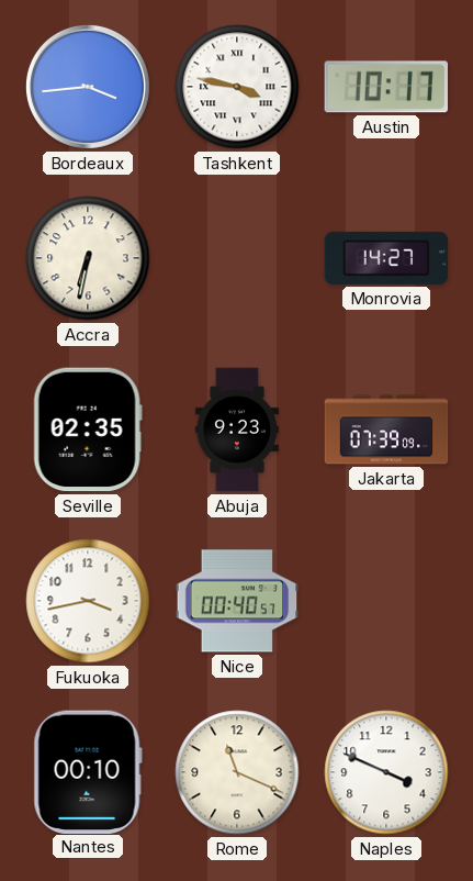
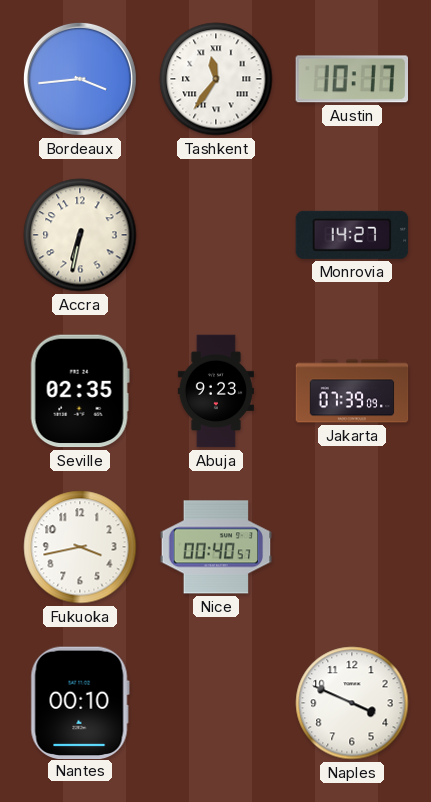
Tashkent: 3:47 -> 11:36 (216, 79)
Rome: 11:19 -> none (237, 772)
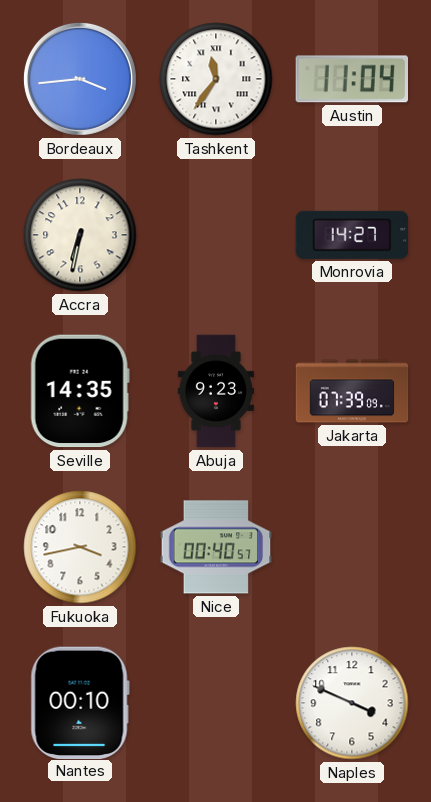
Austin: 10:17 -> 11:04 (351, 79)
Seville: 02:35 -> 14:35 (80, 391)
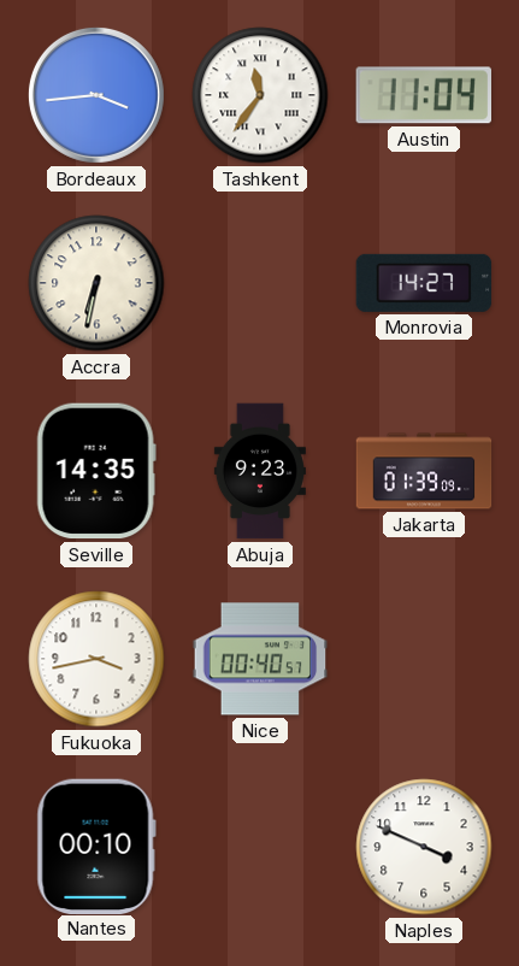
Jakarta: 07:39 -> 01:39 (424, 471)
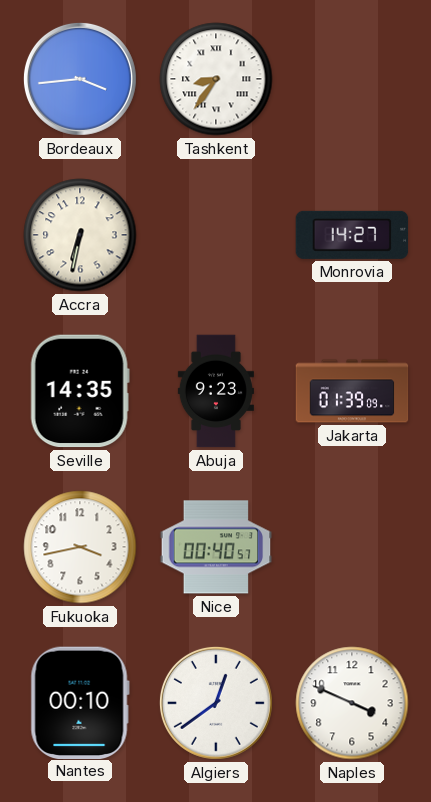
Tashkent: 11:36 -> 8:36 (216, 79)
Austin: 11:04 -> none (423, 95)
Algiers: none -> 12:39 (216, 703)
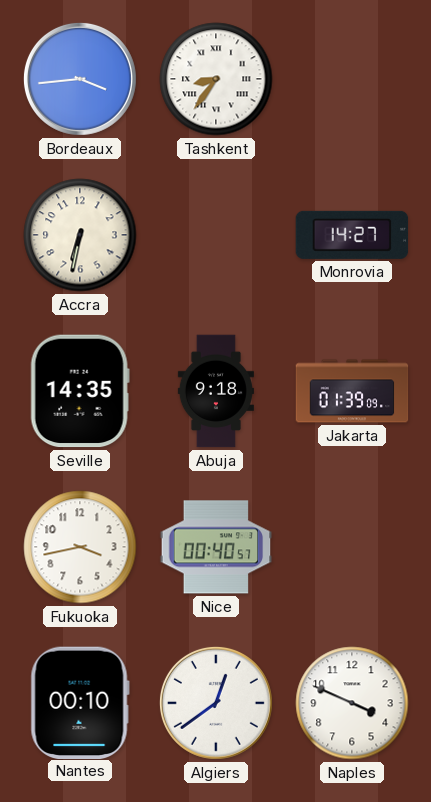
Abuja: 9:23 -> 9:18 (216, 391)
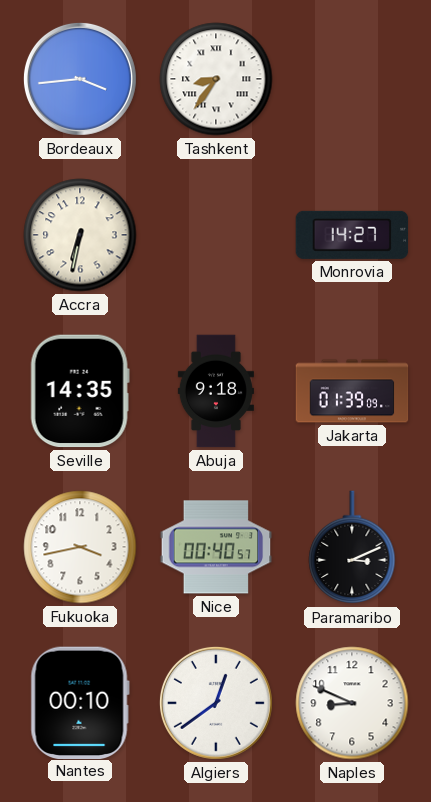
Paramaribo: none -> 3:11 (352, 548)
Naples: 3:49 -> 8:49 (352, 703)
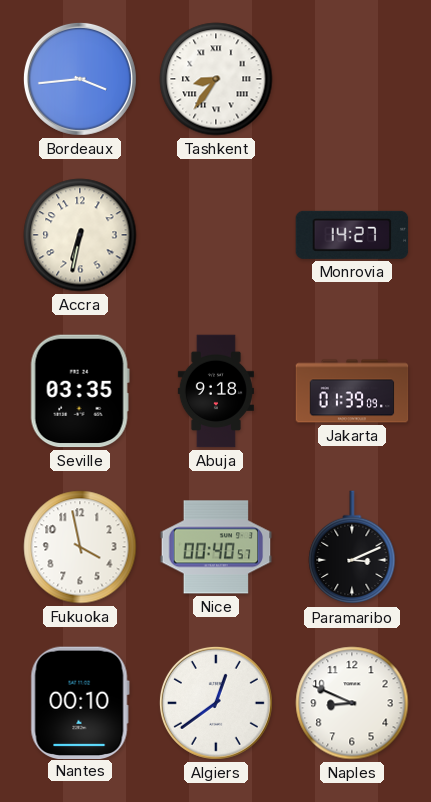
Seville: 14:35 -> 03:35 (80, 391)
Fukuoka: 3:43 -> 3:58 (80, 547)
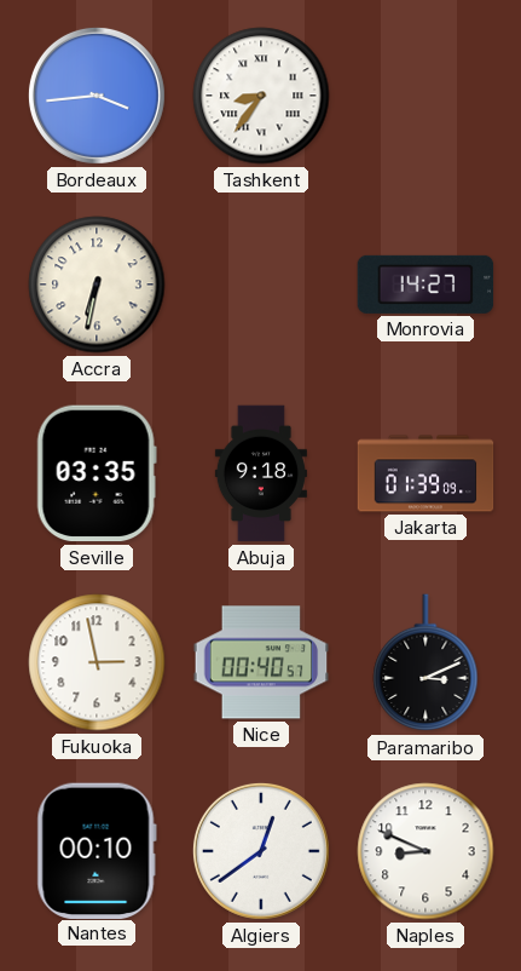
Fukuoka: 3:58 -> 2:58 (97, 662)
